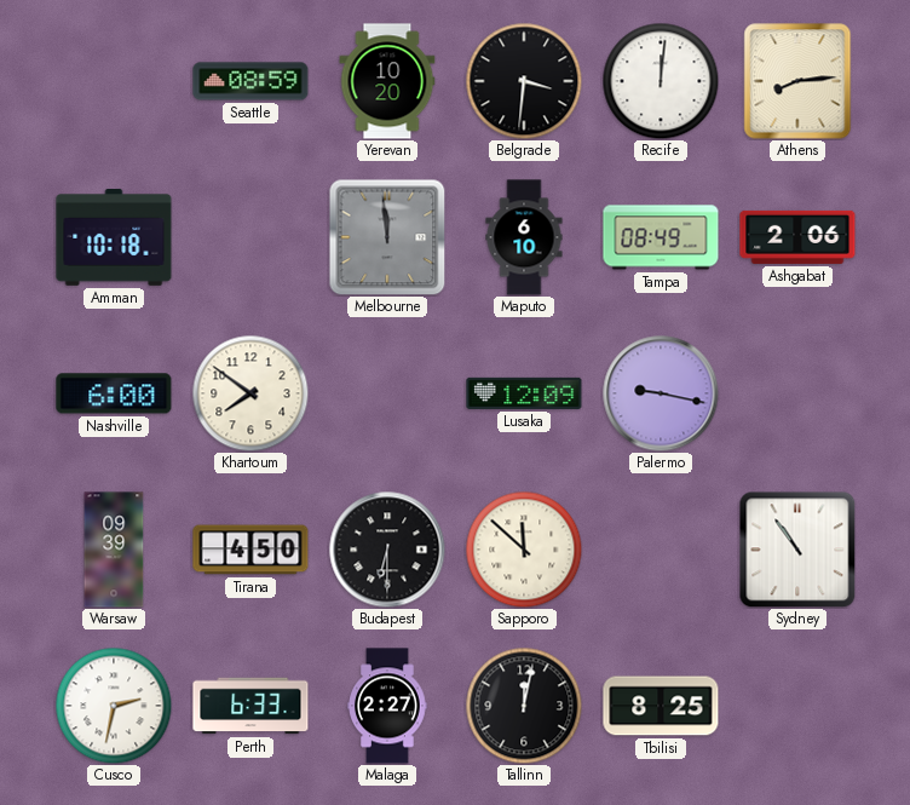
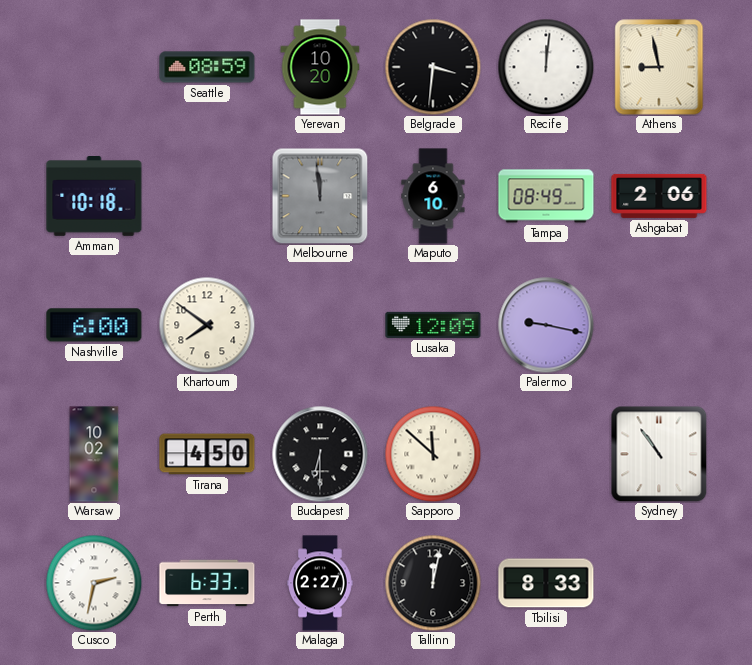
Athens: 8:14 -> 8:58 (659, 67)
Warsaw: 09:39 -> 10:02 (94, 454)
Tbilisi: 8:25 -> 8:33 (546, 583)
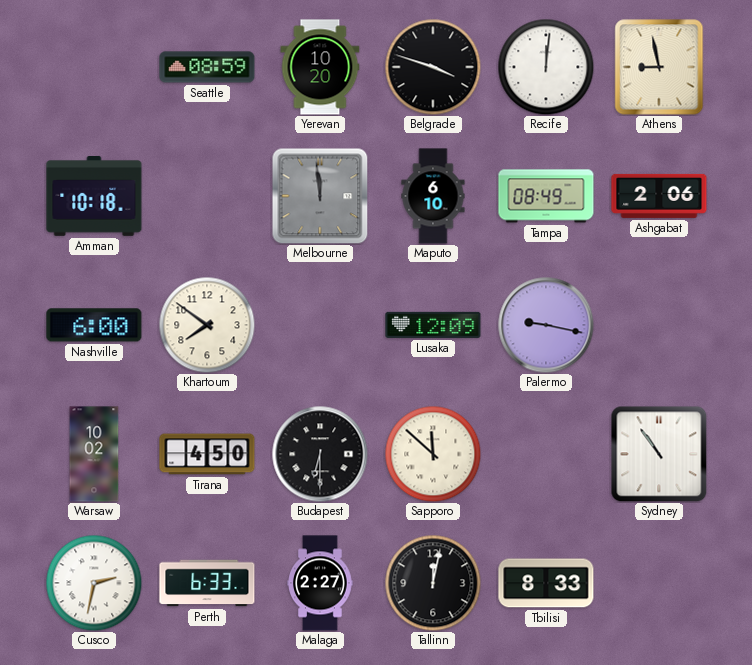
Belgrade: 3:31 -> 3:48 (433, 67)
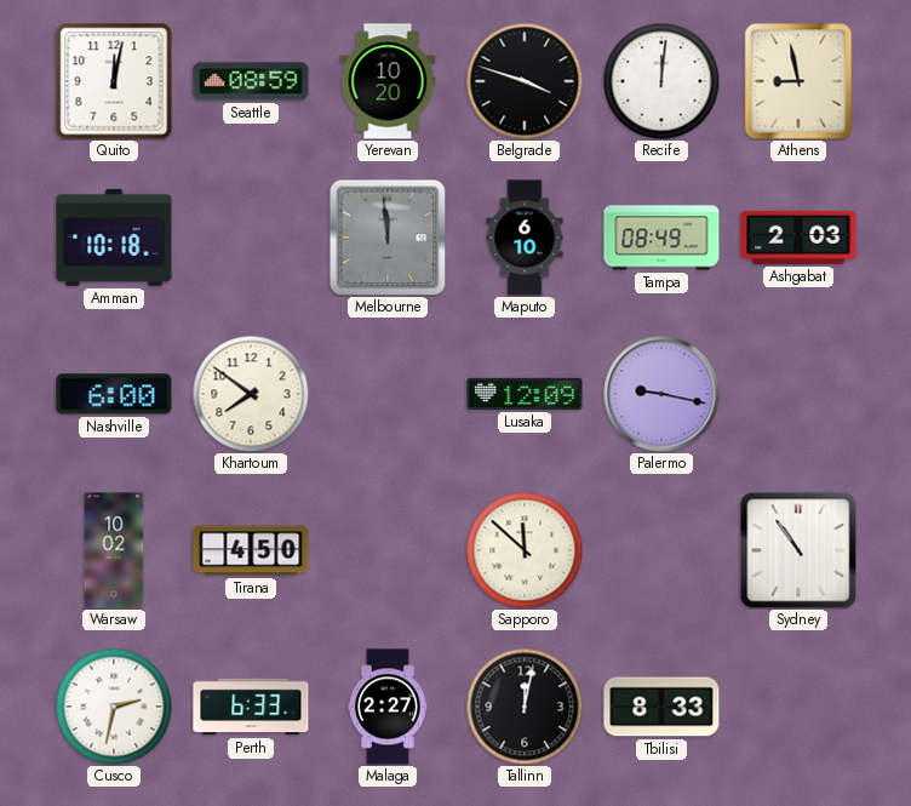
Quito: none -> 12:02 (114, 81)
Ashgabat: 2:06 -> 2:03 (798, 238)
Budapest: 6:30 -> none (320, 454)
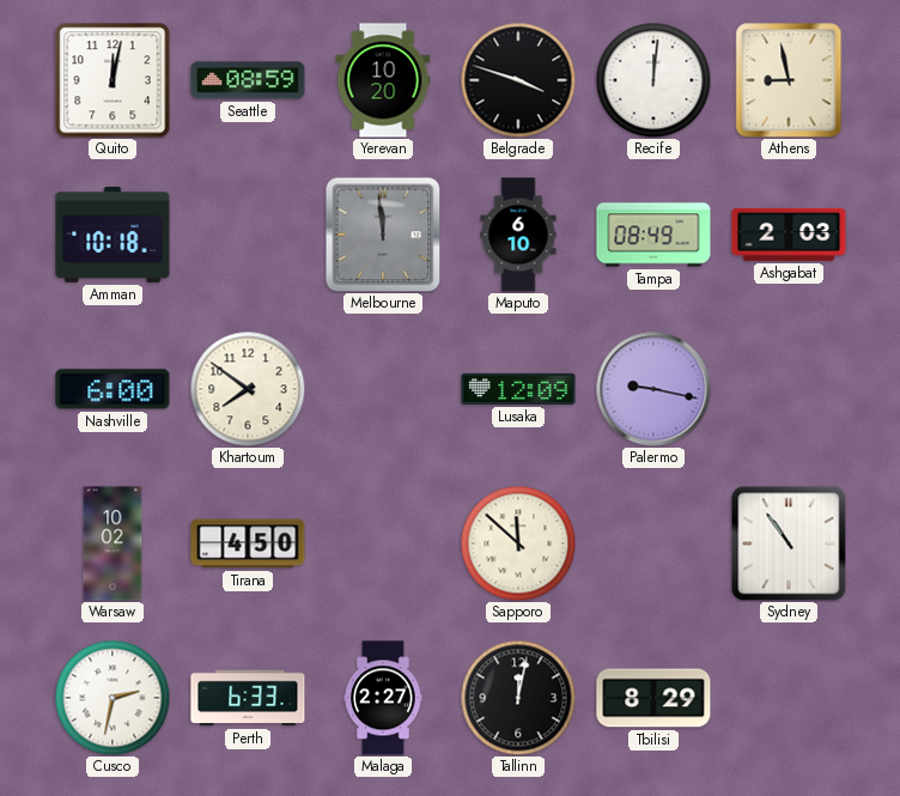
Tbilisi: 8:33 -> 8:29 (653, 698)
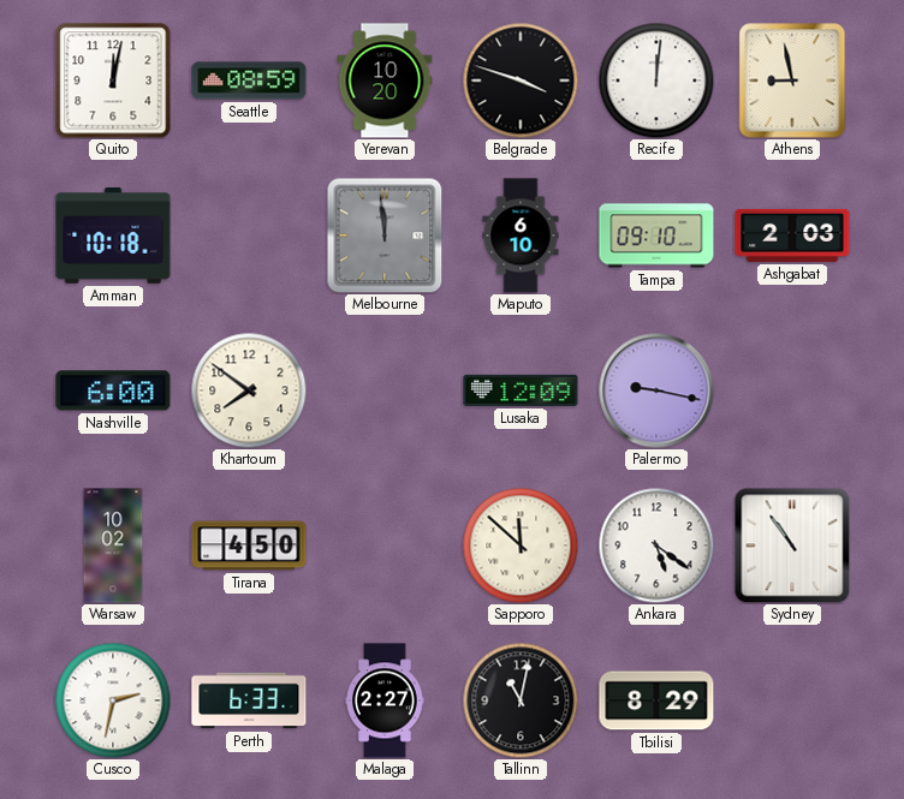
Tampa: 08:49 -> 09:10 (656, 235)
Ankara: none -> 5:21 (656, 545)
Tallinn: 12:02 -> 11:02 (521, 700)
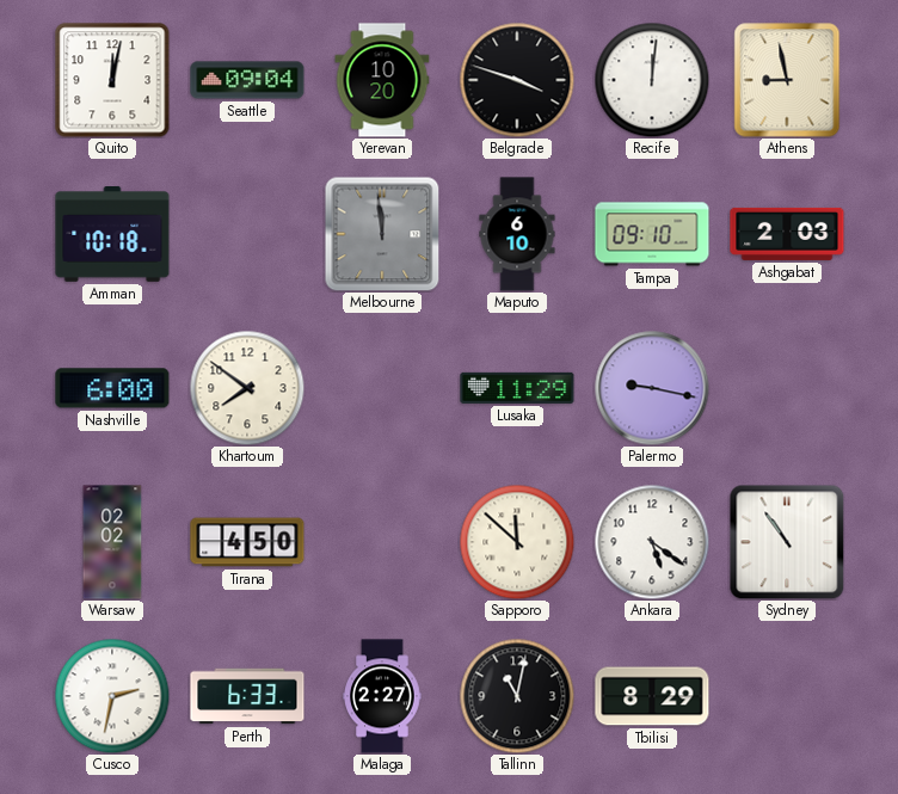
Seattle: 08:59 -> 09:04 (247, 80)
Lusaka: 12:09 -> 11:29 (517, 388)
Warsaw: 10:02 -> 02:02 (112, 542)
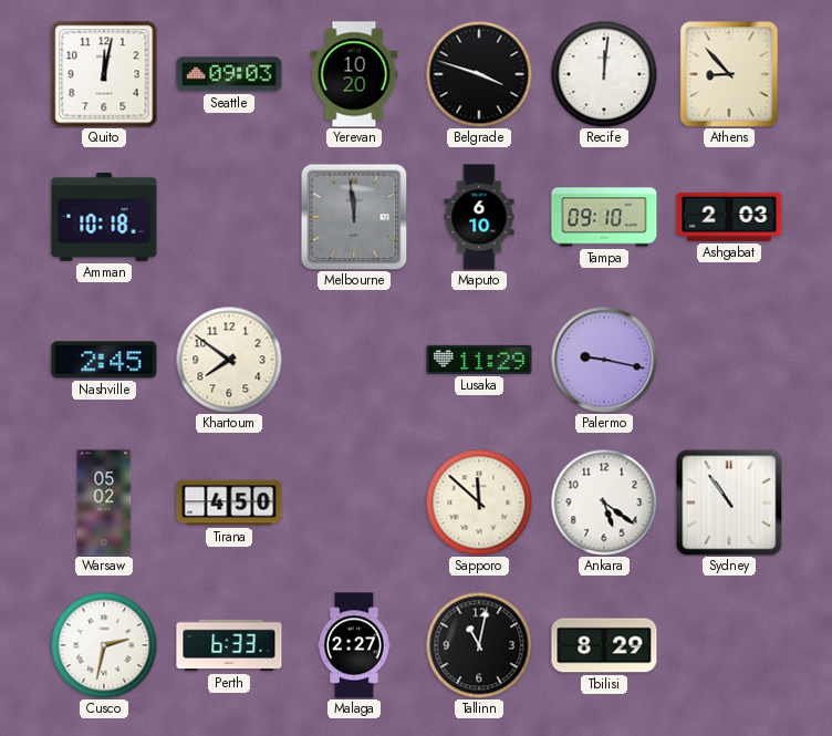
Seattle: 09:04 -> 09:03 (229, 74)
Athens: 8:58 -> 8:53 (729, 74)
Nashville: 6:00 -> 2:45 (104, 360)
Warsaw: 02:02 -> 05:02 (104, 502)
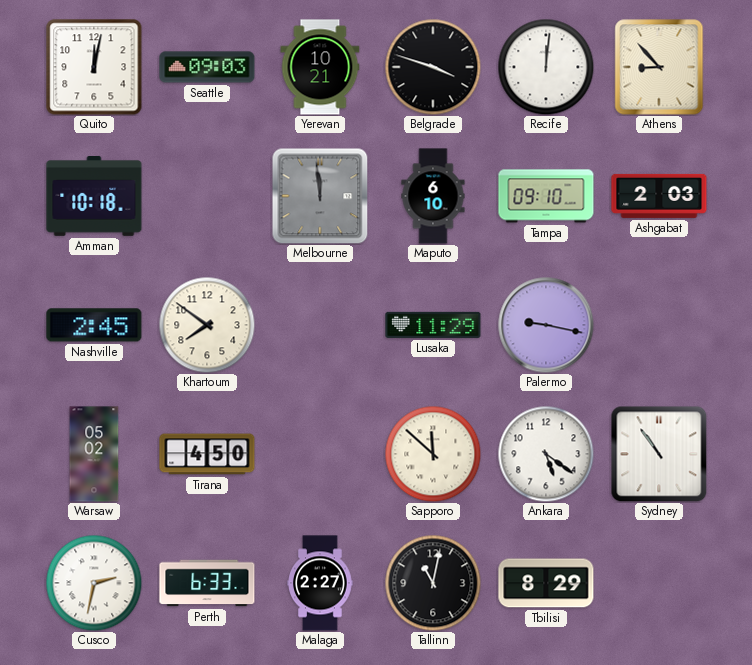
Yerevan: 10:20 -> 10:21 (320, 67)
